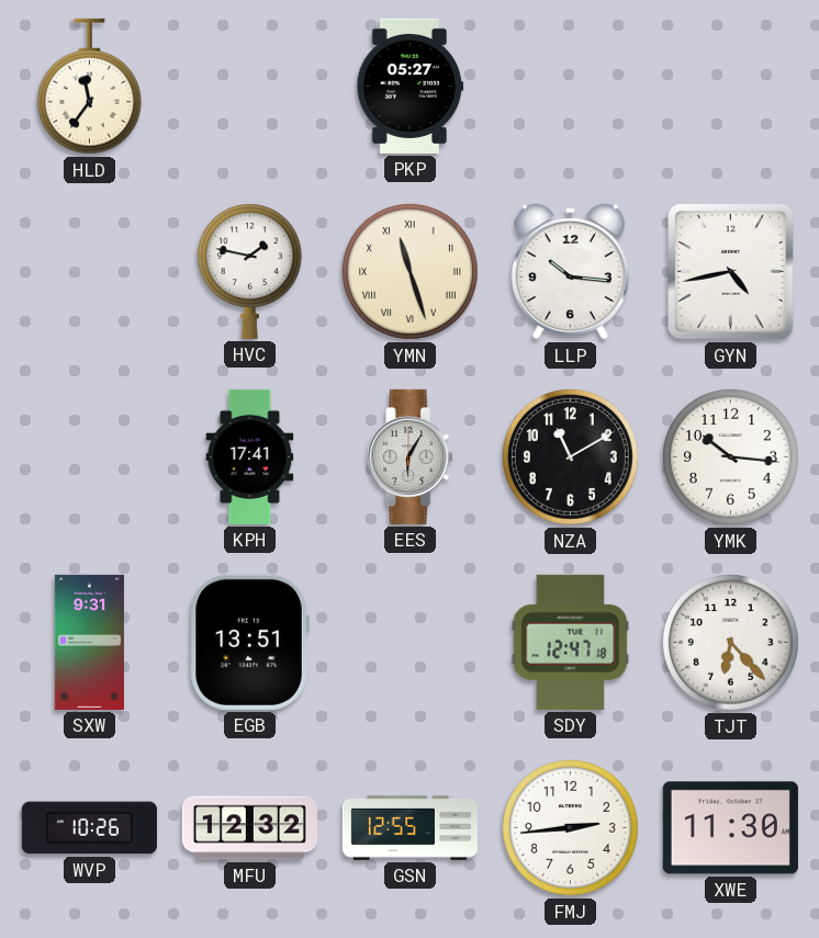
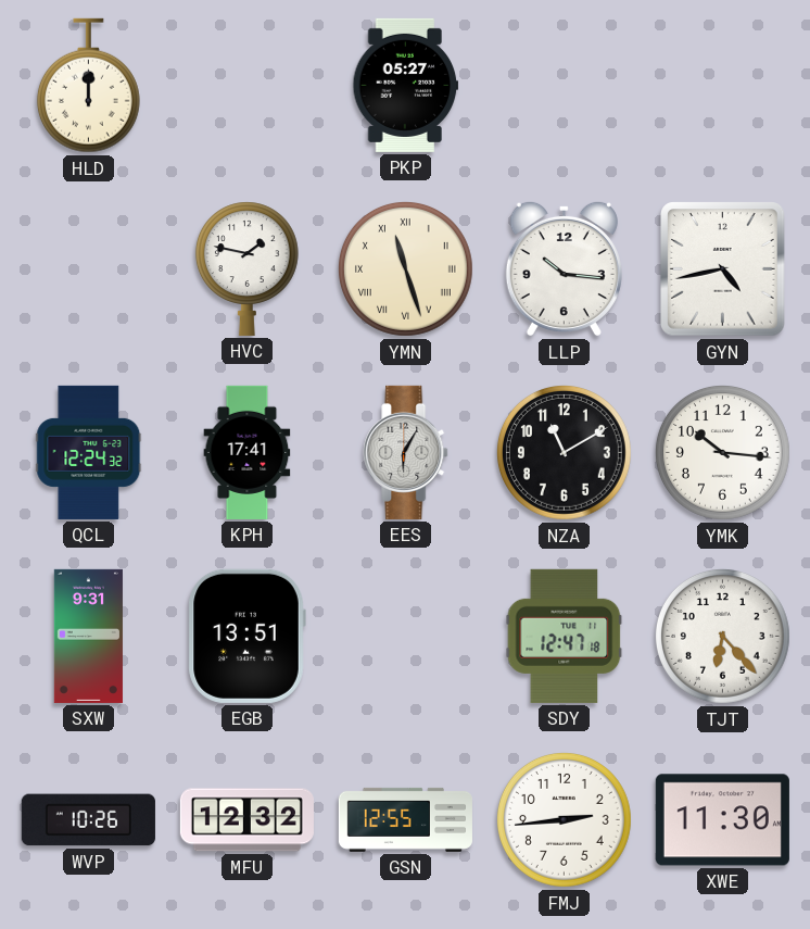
HLD: 11:36 -> 12:00 (88, 86)
QCL: none -> 12:24 (89, 452)
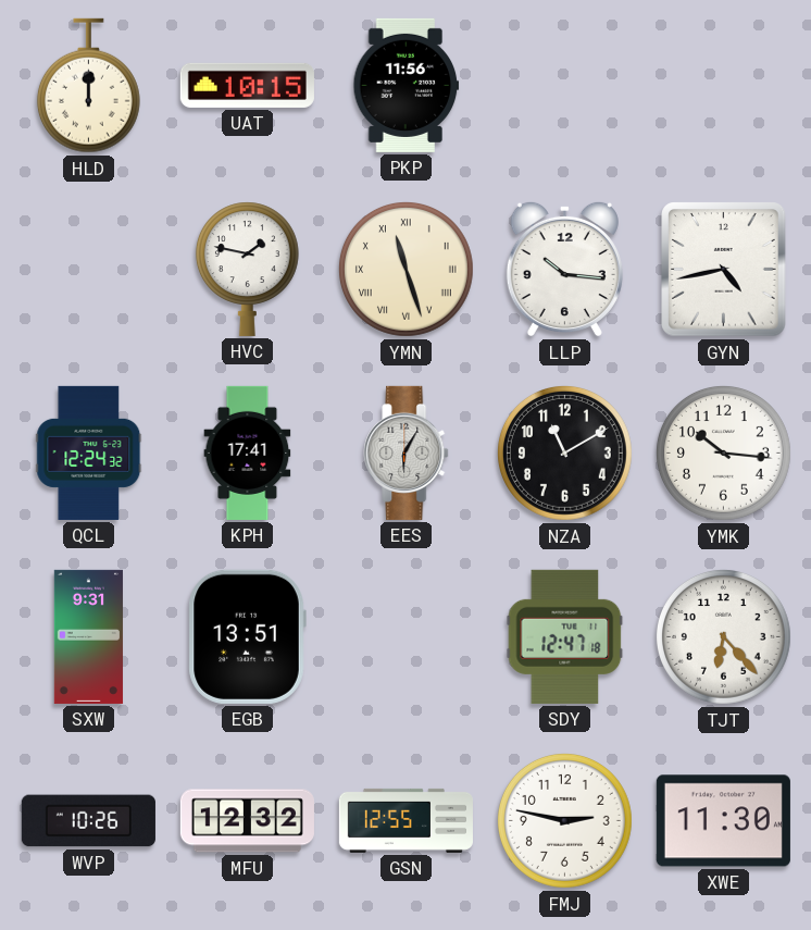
UAT: none -> 10:15 (247, 85)
PKP: 05:27 -> 11:56 (407, 85)
FMJ: 2:44 -> 2:47 (564, 820)
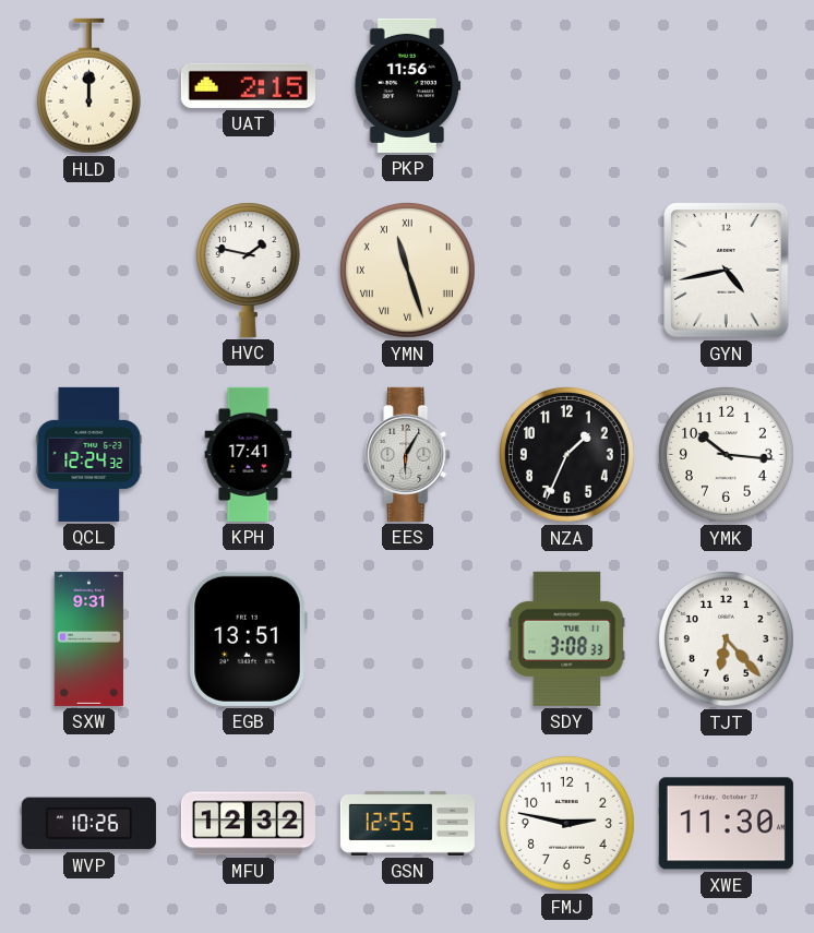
UAT: 10:15 -> 2:15 (248, 85)
LLP: 10:16 -> none (564, 269)
NZA: 11:10 -> 1:34 (566, 454)
SDY: 12:47 -> 3:08 (567, 638)
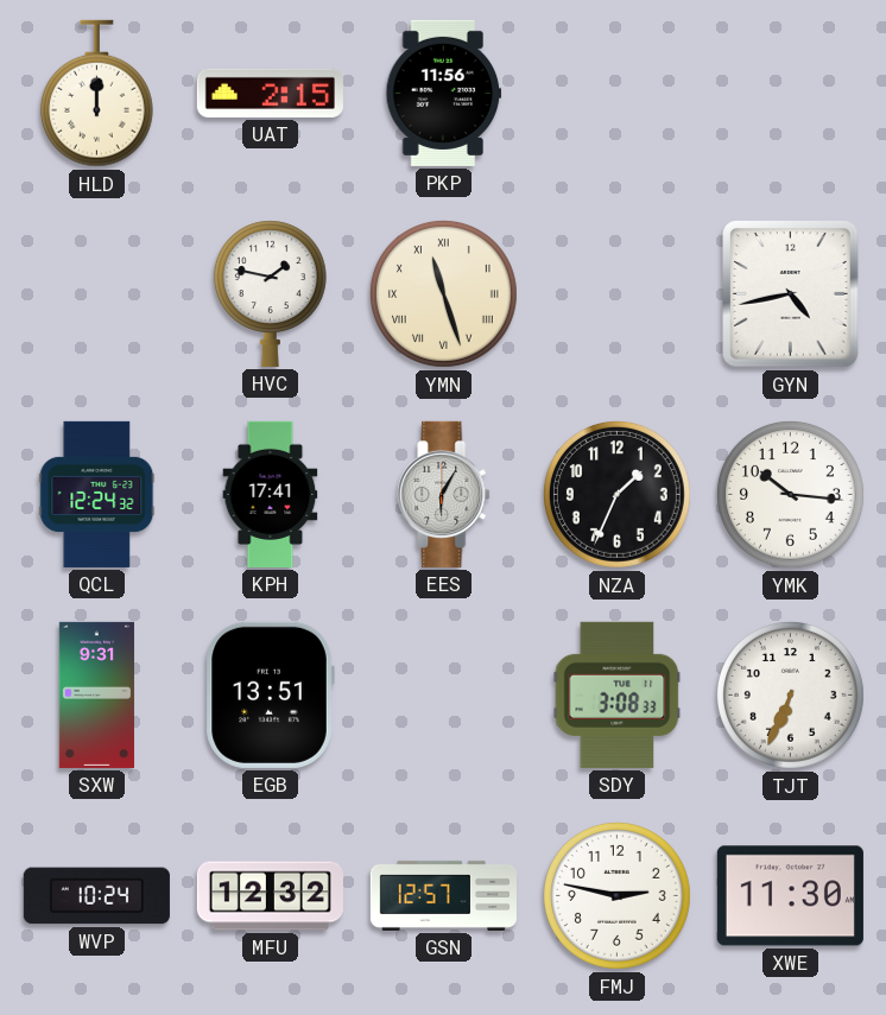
TJT: 6:23 -> 6:34 (790, 694)
WVP: 10:26 -> 10:24 (96, 896)
GSN: 12:55 -> 12:57 (443, 895)
